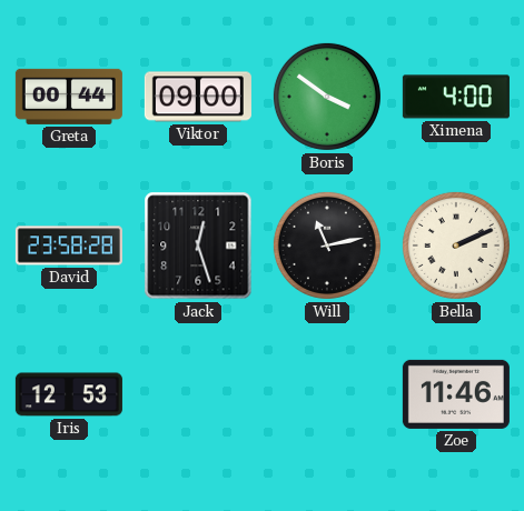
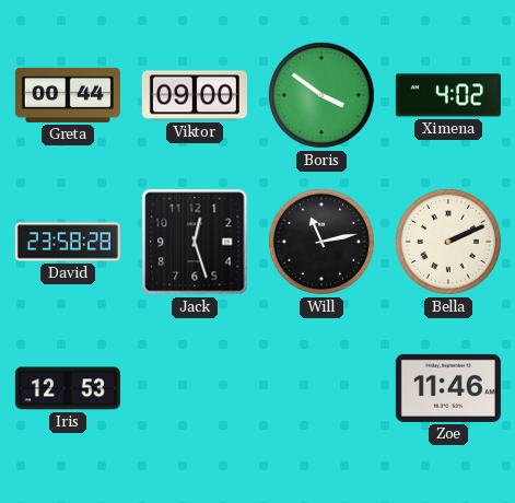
Ximena: 4:00 -> 4:02 (448, 95)
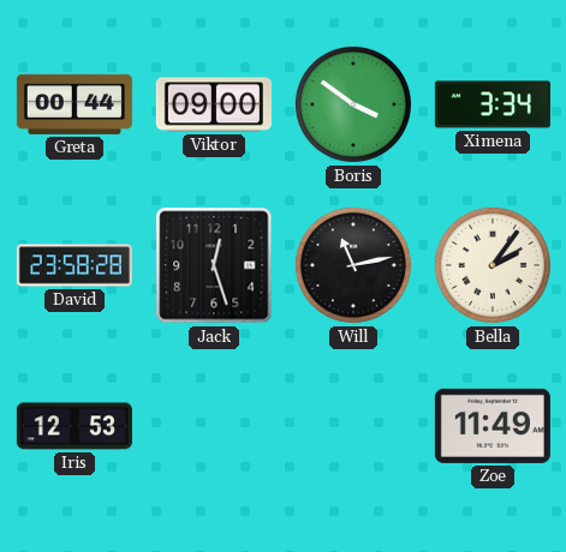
Ximena: 4:02 -> 3:34 (493, 104)
Bella: 2:11 -> 2:06 (493, 265)
Zoe: 11:46 -> 11:49 (493, 426)
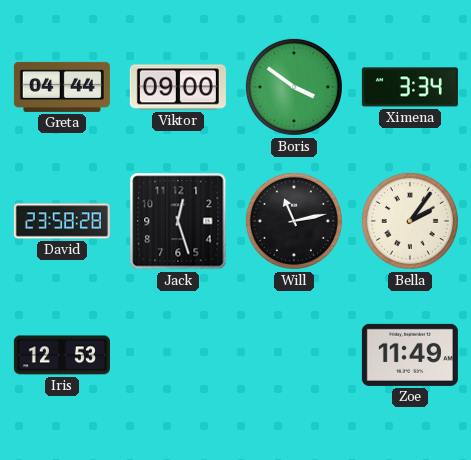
Greta: 00:44 -> 04:44 (62, 87)
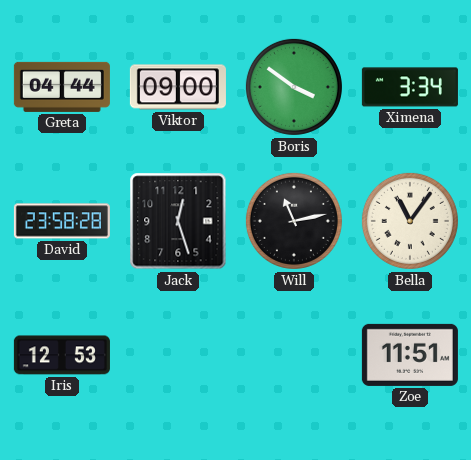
Bella: 2:06 -> 11:06 (410, 221)
Zoe: 11:49 -> 11:51 (410, 355)
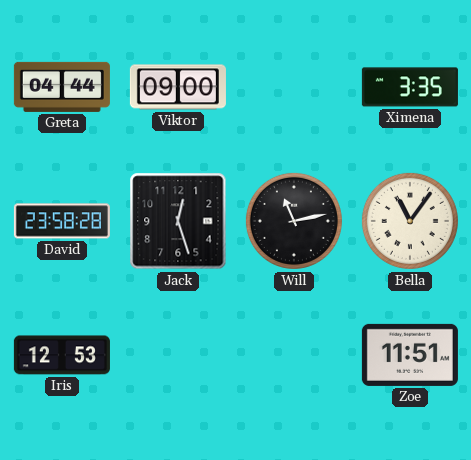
Boris: 3:51 -> none (294, 87)
Ximena: 3:34 -> 3:35 (410, 87)
